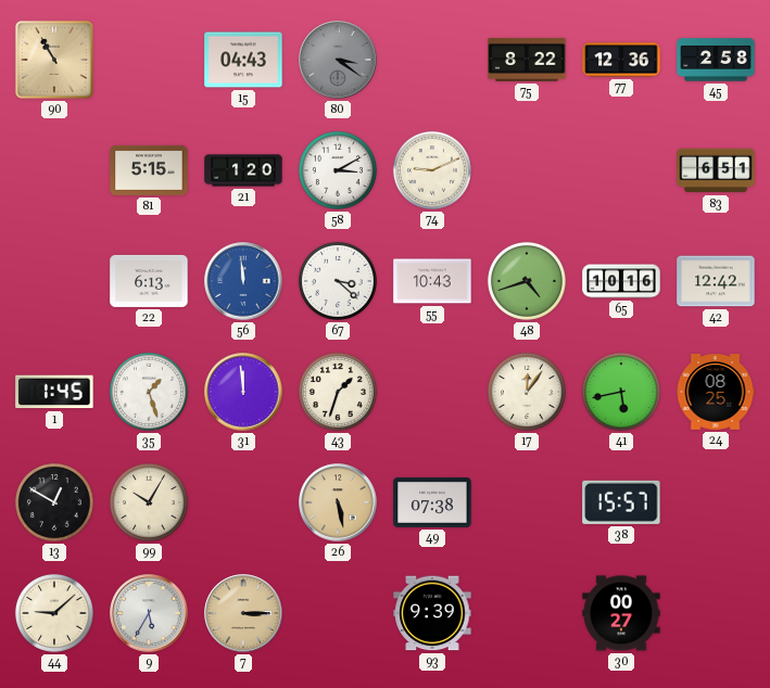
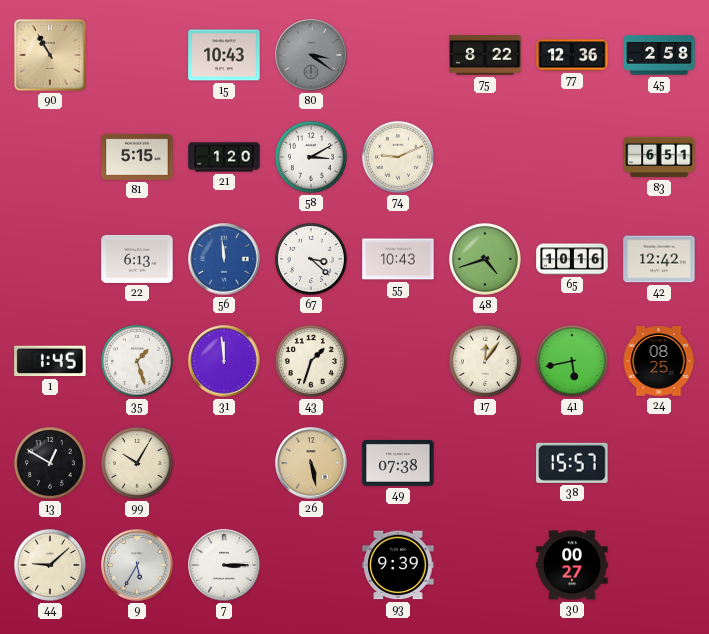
15: 04:43 -> 10:43 (224, 55)
7 dial: champagne -> white (224, 565)
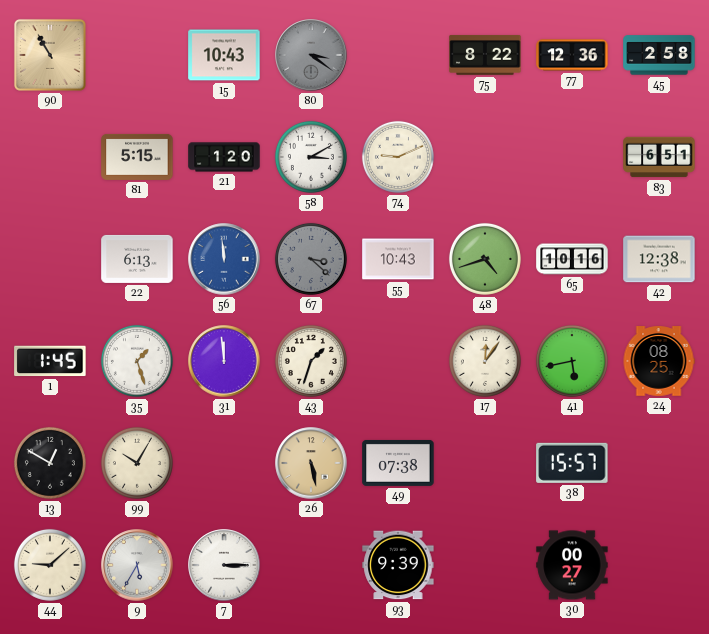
67 dial: white -> grey (311, 259)
42: 12:42 -> 12:38 (659, 259)
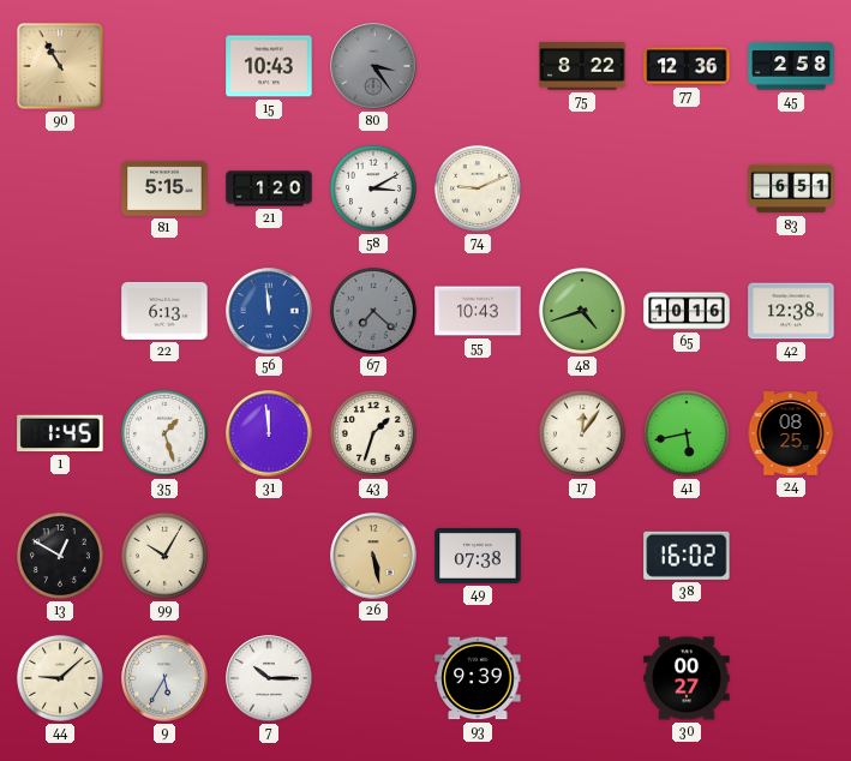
80: 3:21 -> 3:24 (373, 66)
67: 3:22 -> 7:22 (373, 311)
38: 15:57 -> 16:02 (687, 556)
7: 3:15 -> 10:15 (269, 678)
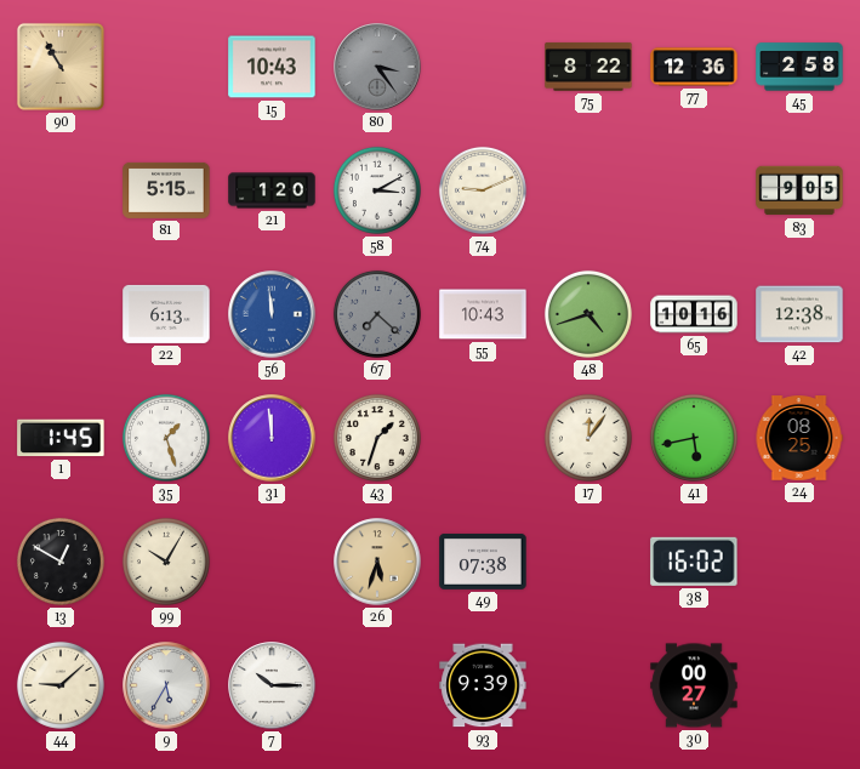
83: 6:51 -> 9:05 (799, 190)
26: 5:28 -> 5:33 (377, 562)
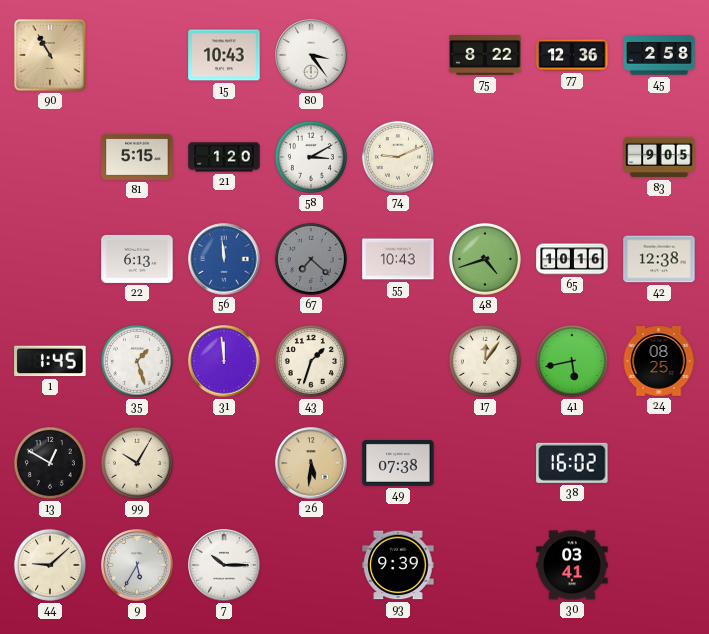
80 dial: grey -> white (311, 55)
26: 5:33 -> 5:31 (311, 463)
30: 00:27 -> 03:41 (572, 565)
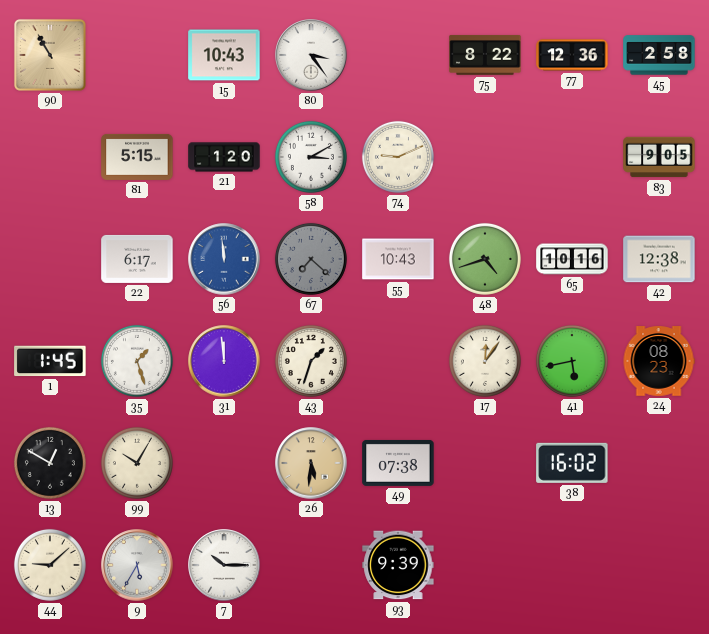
22: 6:13 -> 6:17 (137, 259)
24: 08:25 -> 08:23 (659, 361)
30: 03:41 -> none (572, 565)
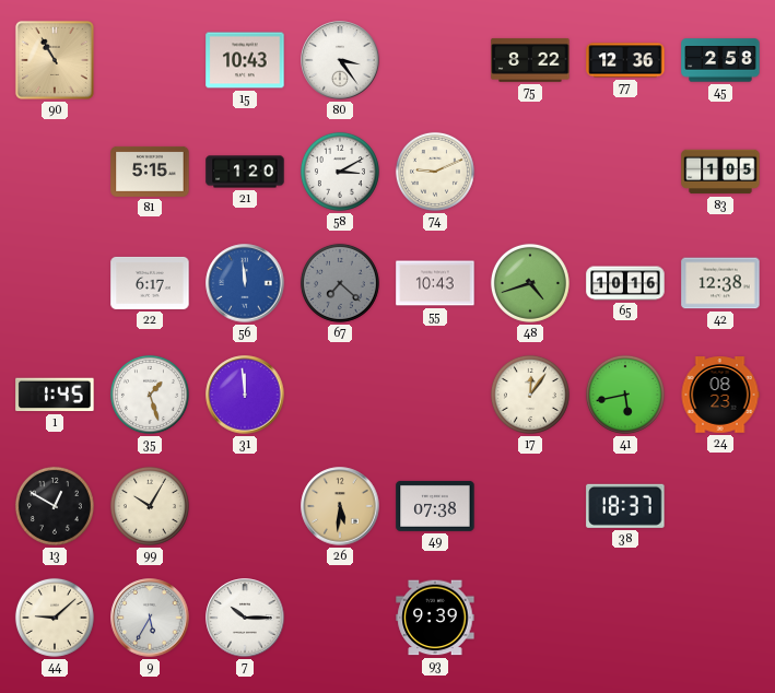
83: 9:05 -> 1:05 (720, 172)
43: 1:33 -> none (311, 361)
38: 16:02 -> 18:37 (625, 506)
